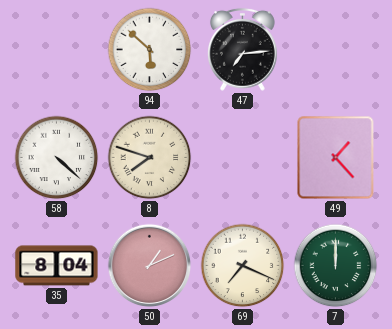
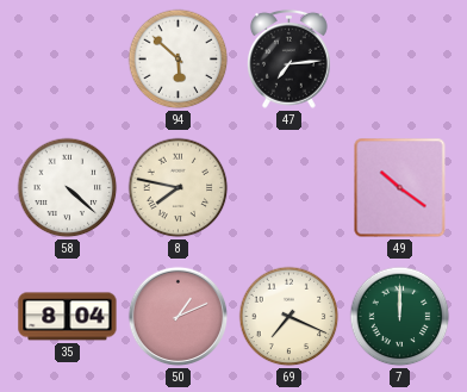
8: 7:48 -> 7:47 (179, 188)
49: 1:23 -> 10:21 (400, 188)
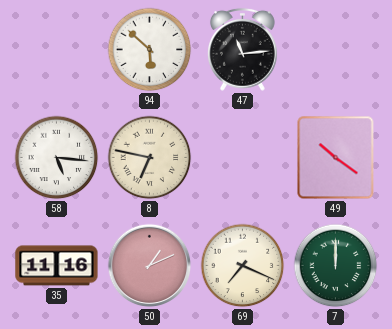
47: 7:14 -> 11:14 (242, 49)
58: 4:22 -> 5:16 (57, 158)
8: 7:47 -> 6:47 (150, 158)
35: 8:04 -> 11:16 (57, 266)
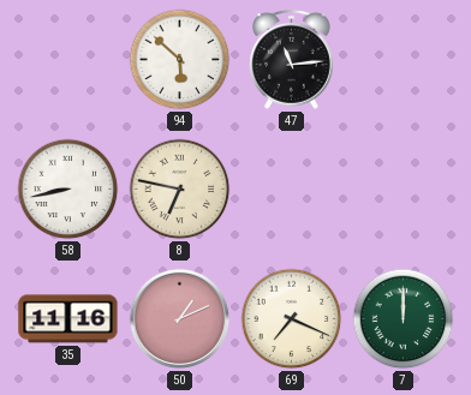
58: 5:16 -> 8:43 (68, 190)
49: 10:21 -> none (336, 158)
